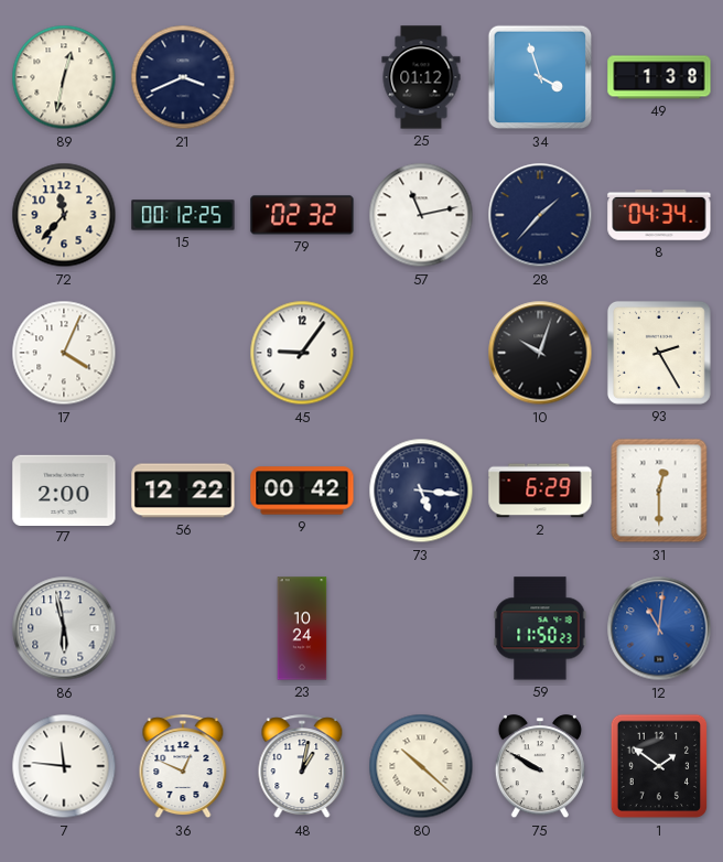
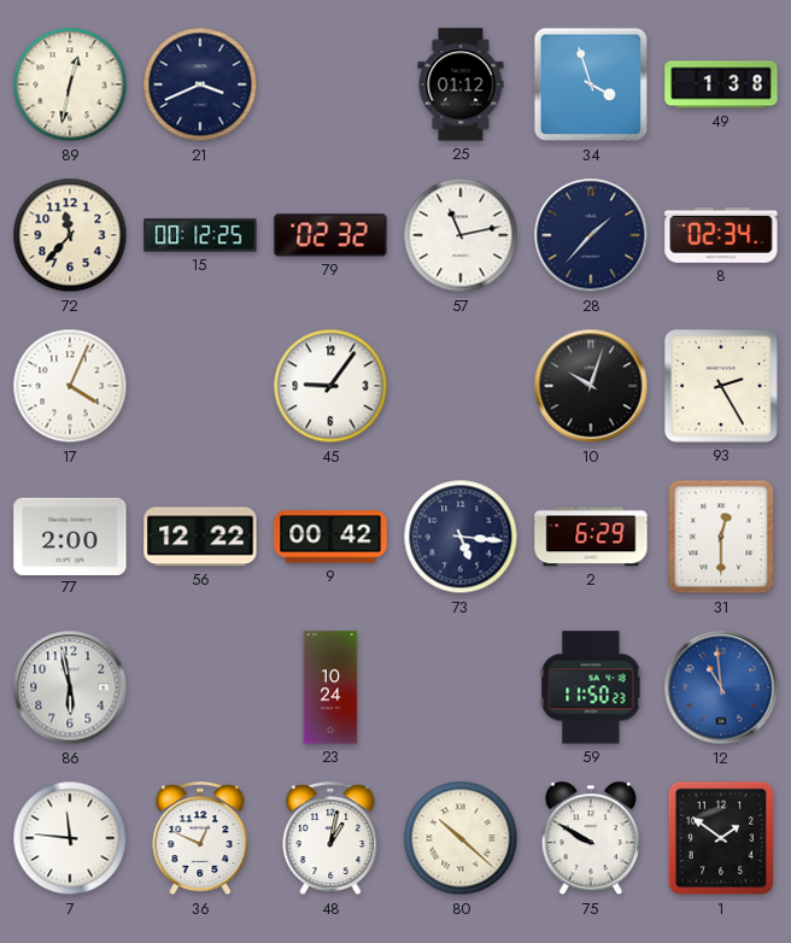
8: 04:34 -> 02:34 (721, 235)
12: 11:01 -> 10:59 (721, 687)
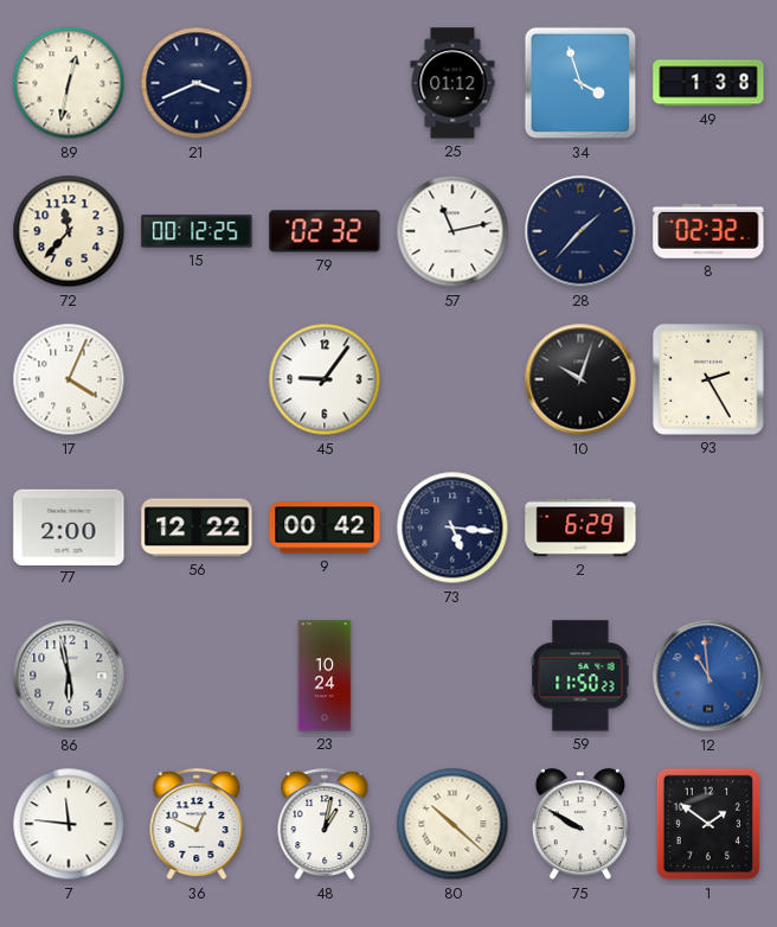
8: 02:34 -> 02:32 (708, 231)
31: 12:30 -> none (721, 537)
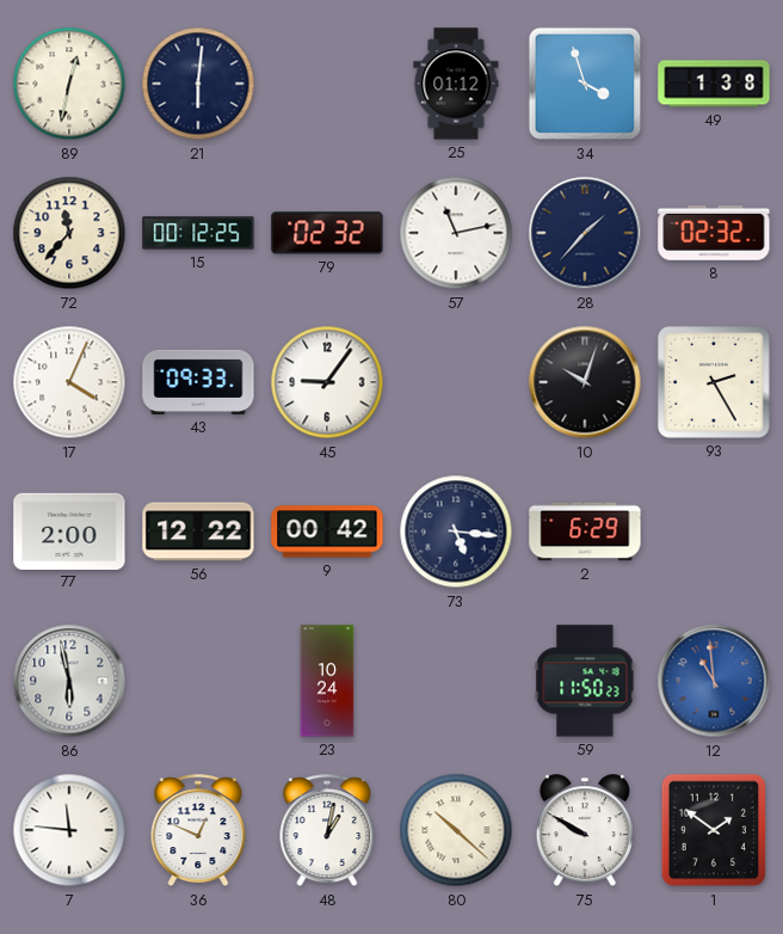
21: 3:41 -> 6:01 (198, 84)
43: none -> 09:33 (198, 382)
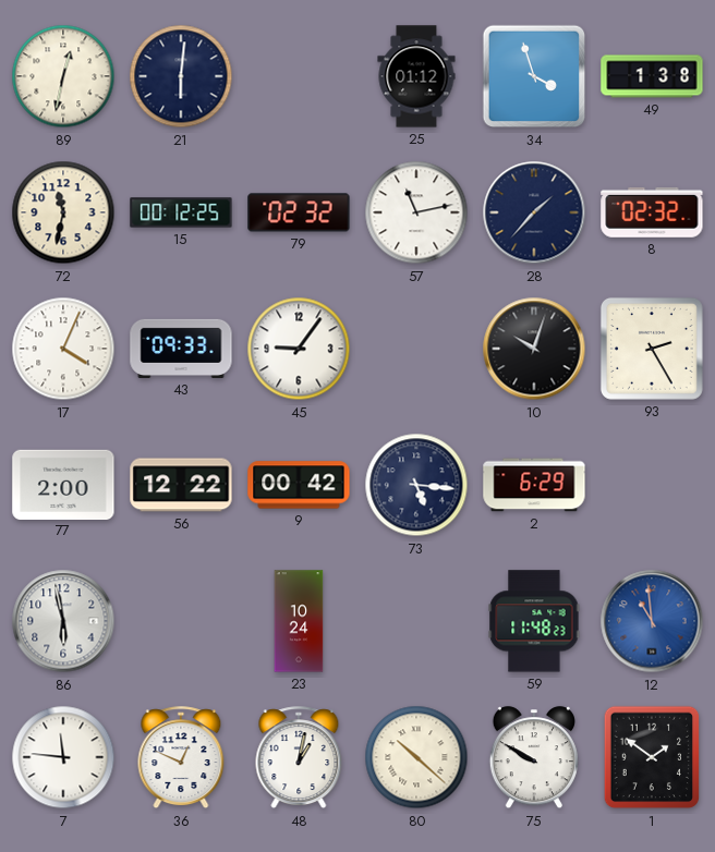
72: 11:37 -> 11:32 (63, 212)
59: 11:50 -> 11:48 (534, 621)
